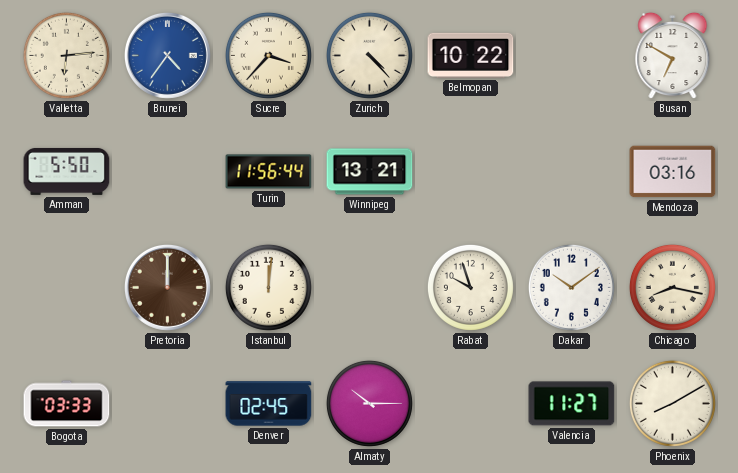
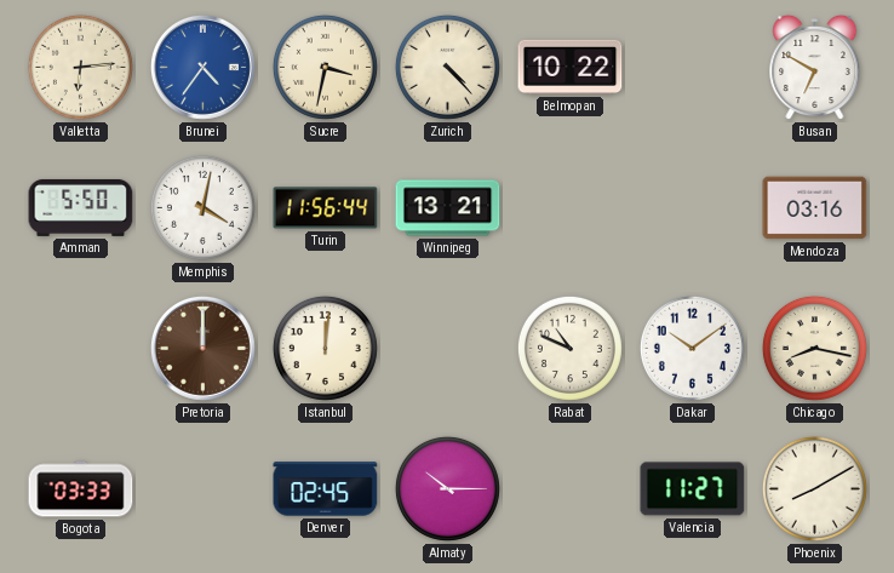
Sucre: 3:37 -> 3:32 (325, 67)
Memphis: none -> 4:02 (202, 207)
Rabat: 9:57 -> 10:49 (569, 348)
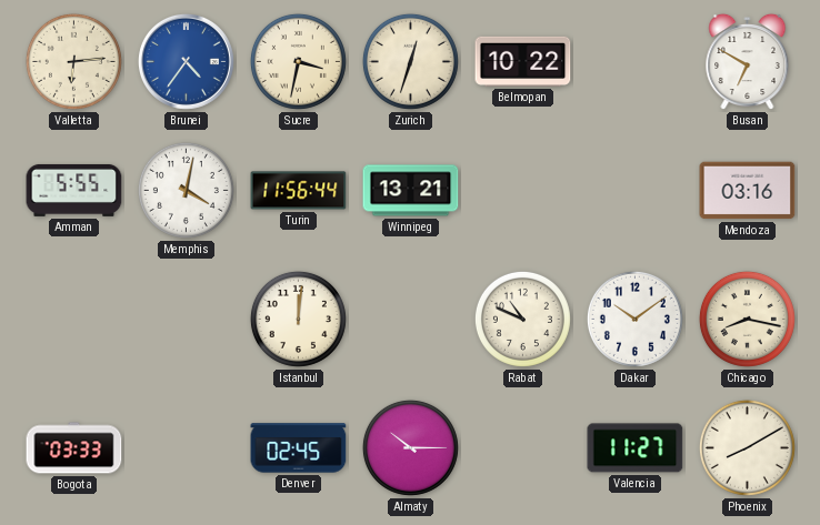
Zurich: 4:23 -> 12:33 (410, 61)
Amman: 5:50 -> 5:55 (74, 190)
Pretoria: 12:00 -> none (202, 348)
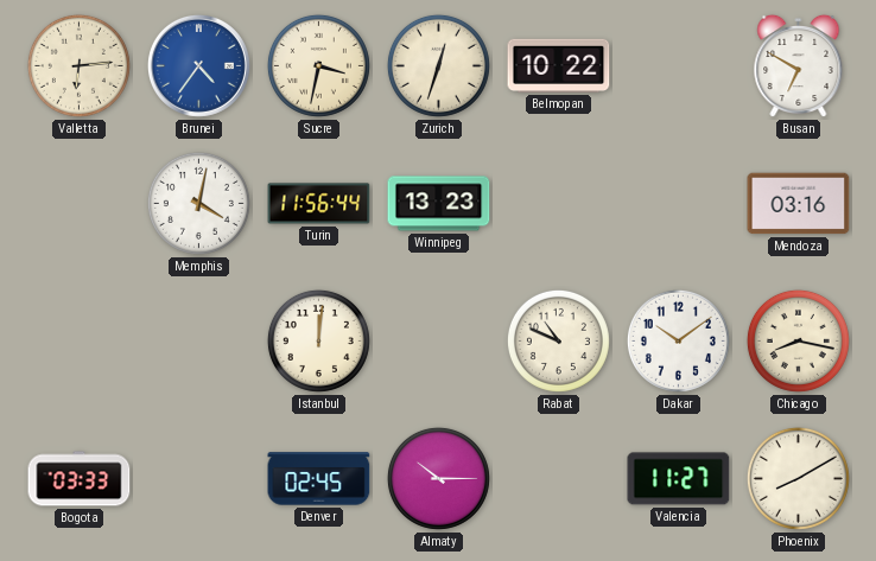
Amman: 5:55 -> none (74, 190)
Winnipeg: 13:21 -> 13:23 (439, 204)
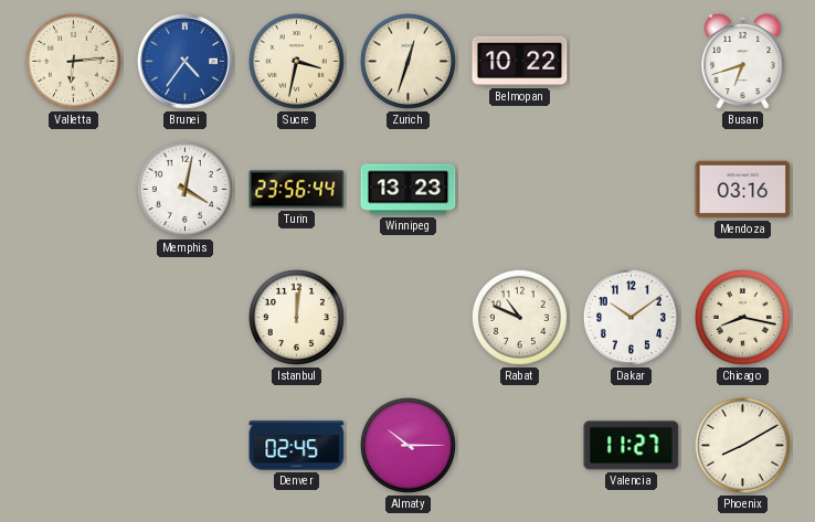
Busan: 6:50 -> 6:42 (743, 62)
Turin: 11:56 -> 23:56 (297, 190)
Bogota: 03:33 -> none (80, 479)
